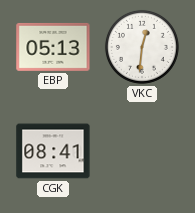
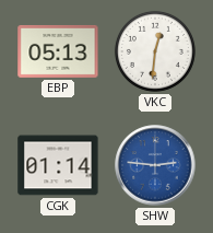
CGK: 08:41 -> 01:14 (58, 165)
SHW: none -> 2:46 (155, 165)
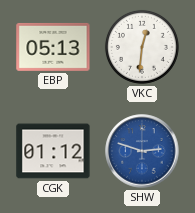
CGK: 01:14 -> 01:12 (53, 151)
SHW: 2:46 -> 2:48 (142, 151)
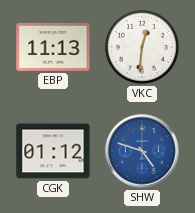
EBP: 05:13 -> 11:13 (53, 47)
SHW: 2:48 -> 4:48 (142, 151)
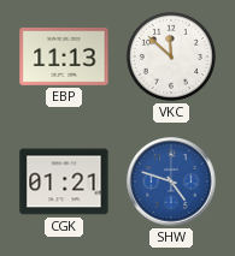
VKC: 12:31 -> 11:52 (171, 56)
CGK: 01:12 -> 01:21 (64, 181)
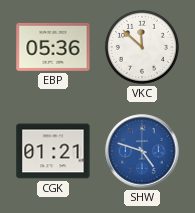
EBP: 11:13 -> 05:36 (53, 47)
